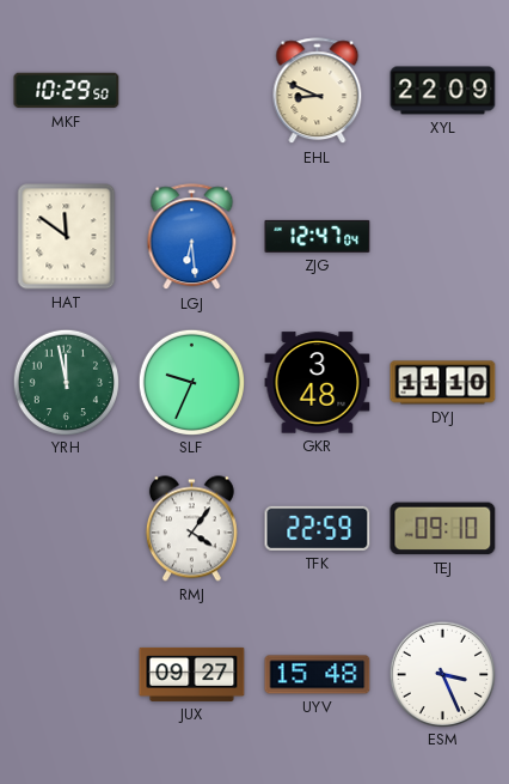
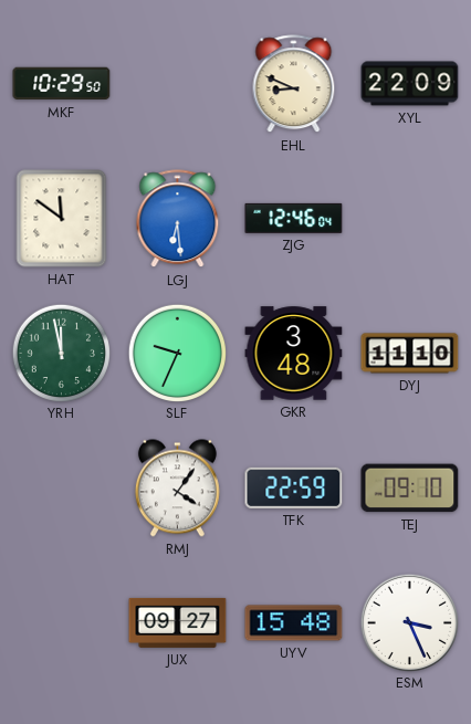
ZJG: 12:47 -> 12:46 (294, 218)
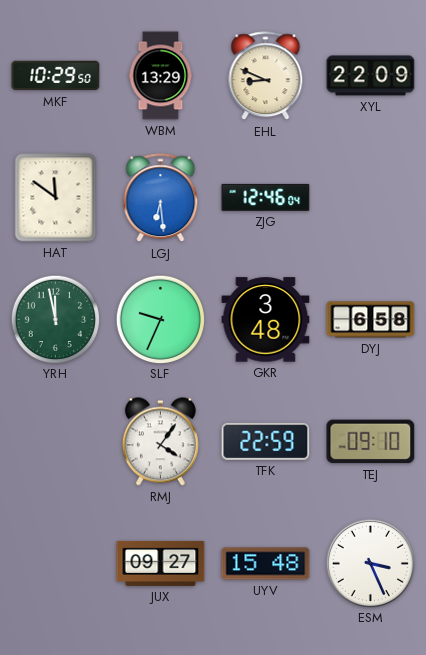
WBM: none -> 13:29 (161, 76)
DYJ: 11:10 -> 6:58 (371, 320)
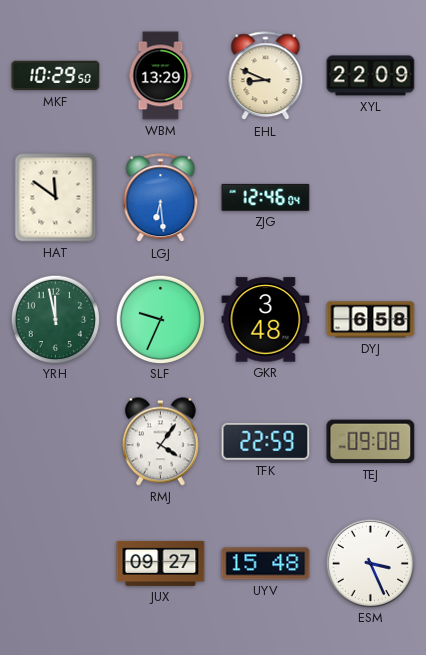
TEJ: 09:10 -> 09:08 (371, 442)
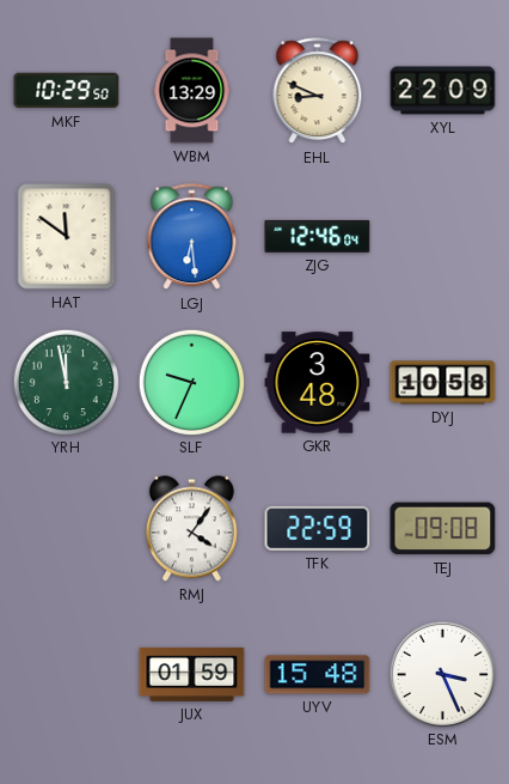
DYJ: 6:58 -> 10:58 (443, 383)
JUX: 09:27 -> 01:59 (192, 674)
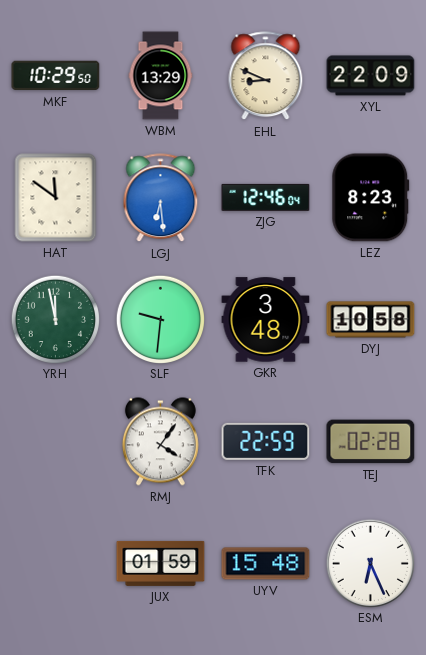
LEZ: none -> 8:23 (371, 198)
SLF: 9:34 -> 9:31 (160, 319)
TEJ: 09:08 -> 02:28 (371, 442)
ESM: 3:26 -> 6:26 (370, 563)
